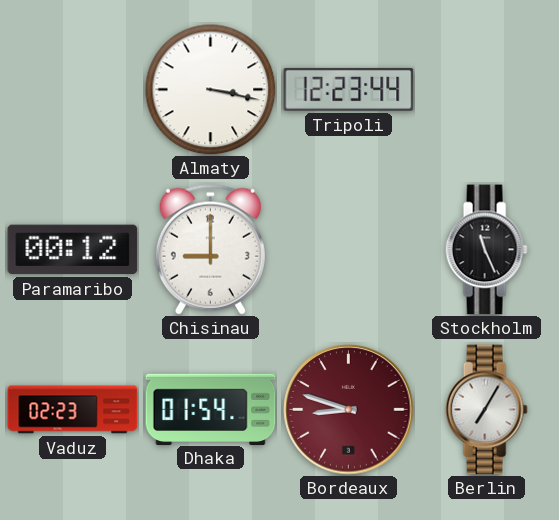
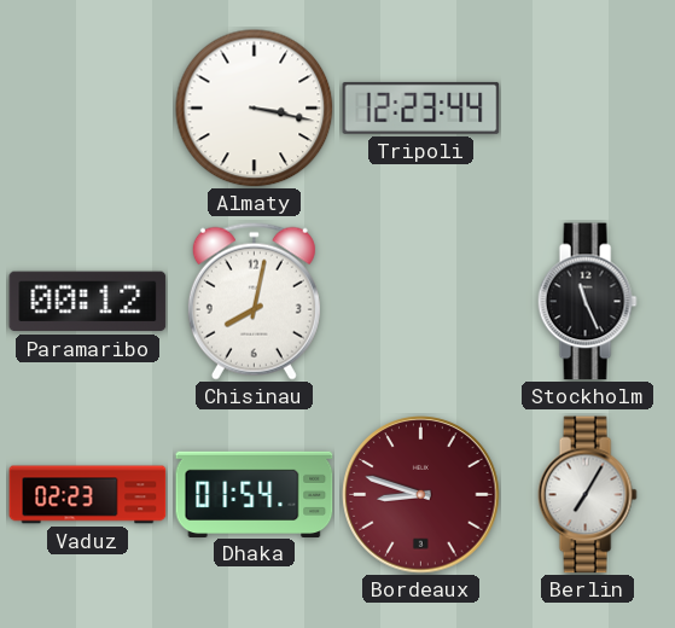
Chisinau: 9:00 -> 8:02 (254, 301)
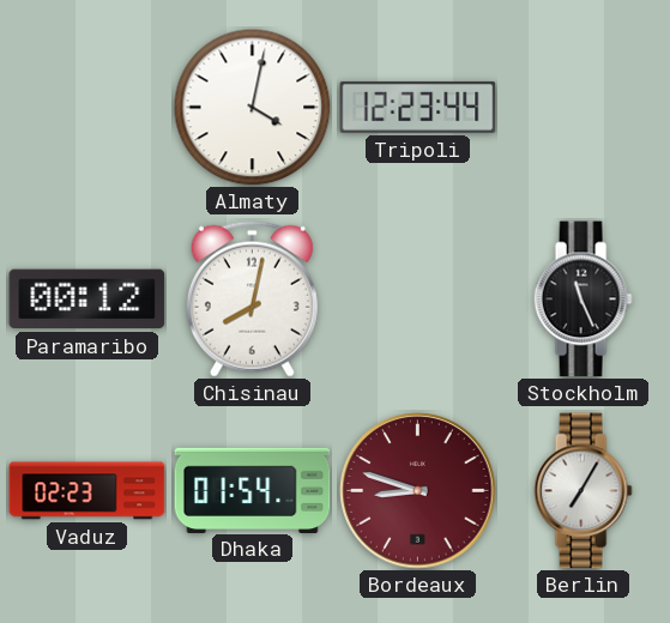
Almaty: 3:17 -> 4:02 (253, 108)
